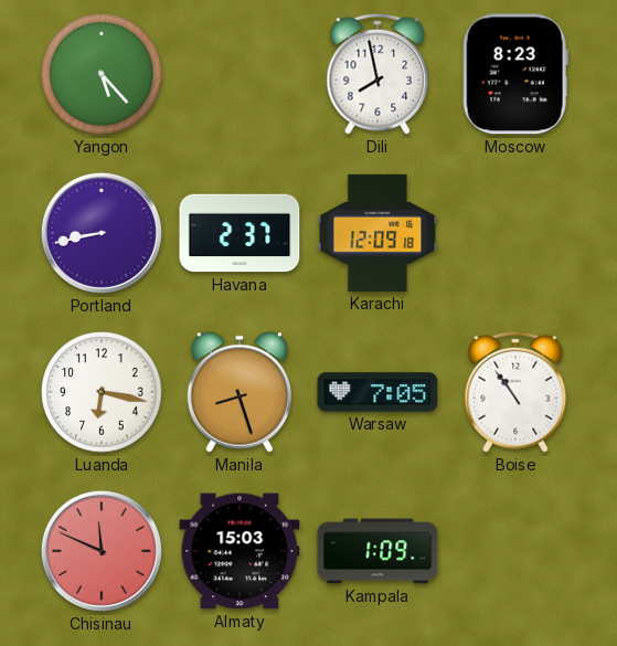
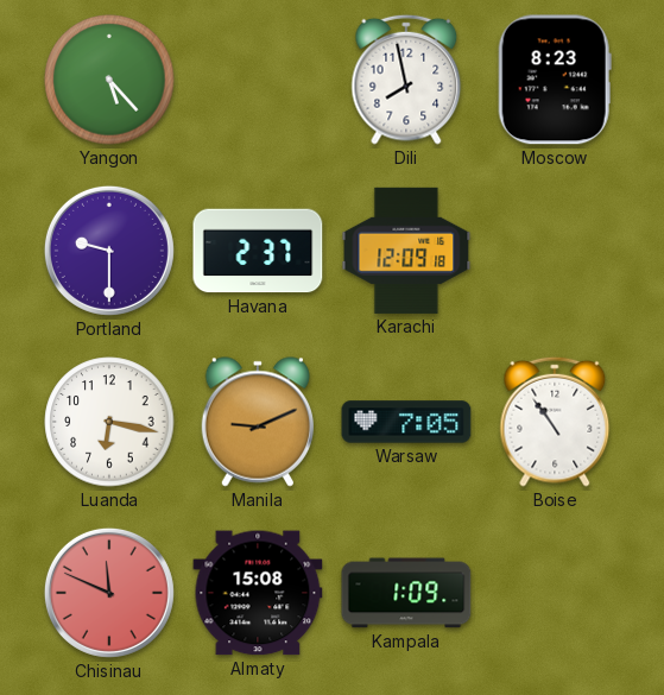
Portland: 8:43 -> 9:30 (109, 251)
Manila: 8:27 -> 9:11 (257, 422)
Almaty: 15:03 -> 15:08 (258, 593)
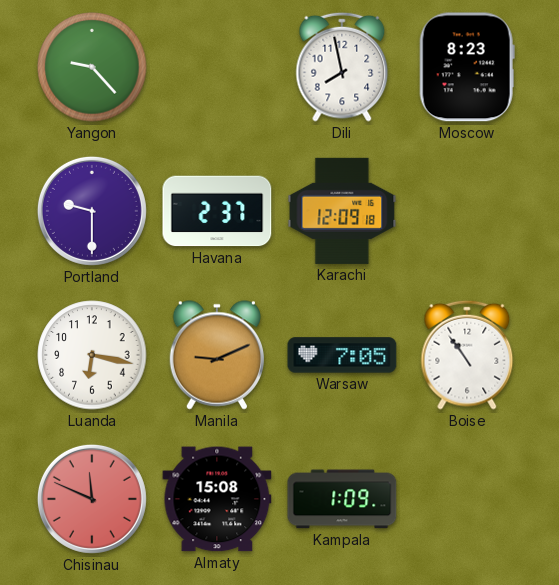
Yangon: 5:23 -> 9:23 (92, 67)
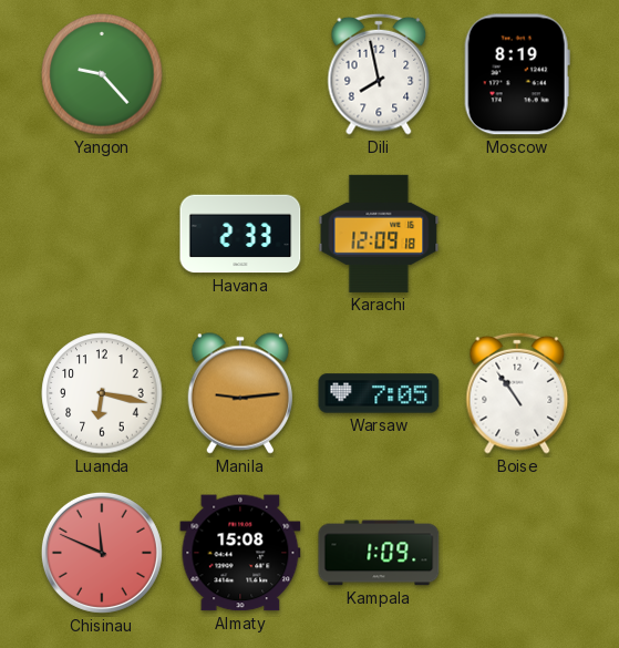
Moscow: 8:23 -> 8:19 (517, 74)
Portland: 9:30 -> none (92, 211)
Havana: 2:37 -> 2:33 (240, 234)
Manila: 9:11 -> 9:14 (239, 393)
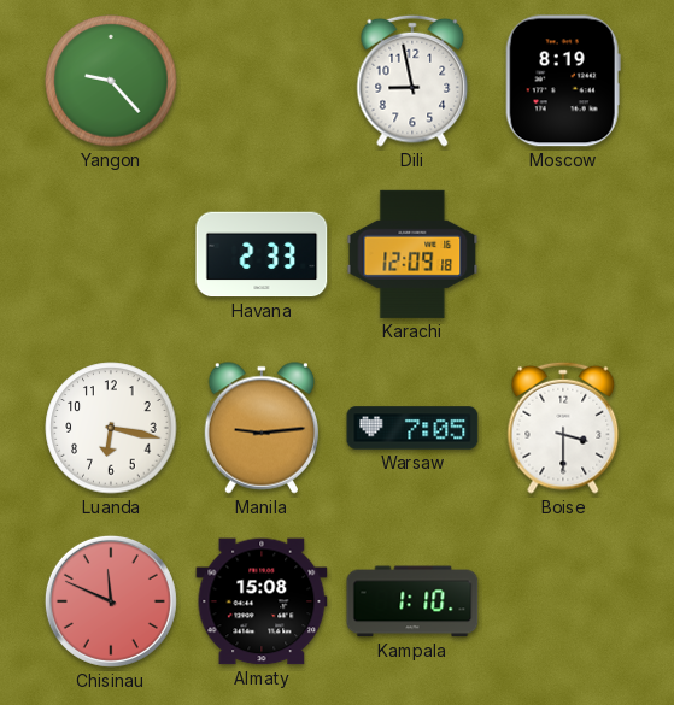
Dili: 7:58 -> 8:58 (412, 81)
Boise: 10:54 -> 3:30 (563, 428)
Kampala: 1:09 -> 1:10 (412, 601)
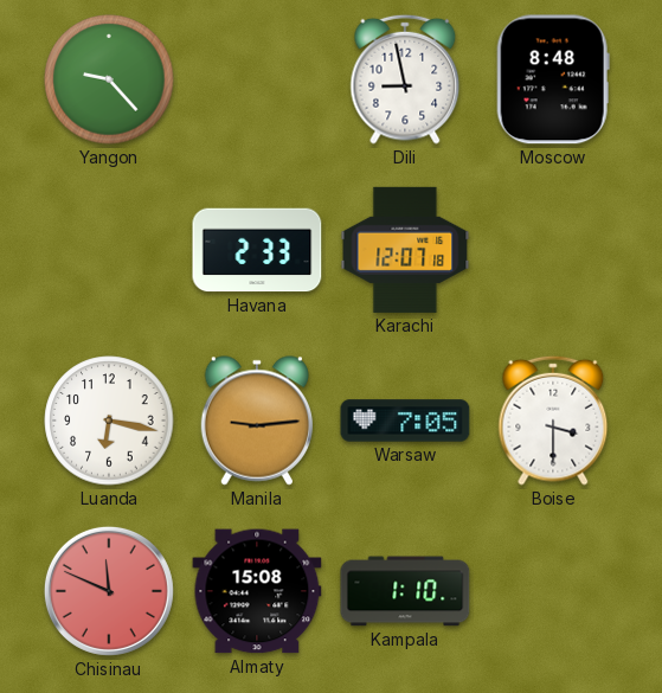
Moscow: 8:19 -> 8:48 (553, 79)
Karachi: 12:09 -> 12:07 (405, 250)
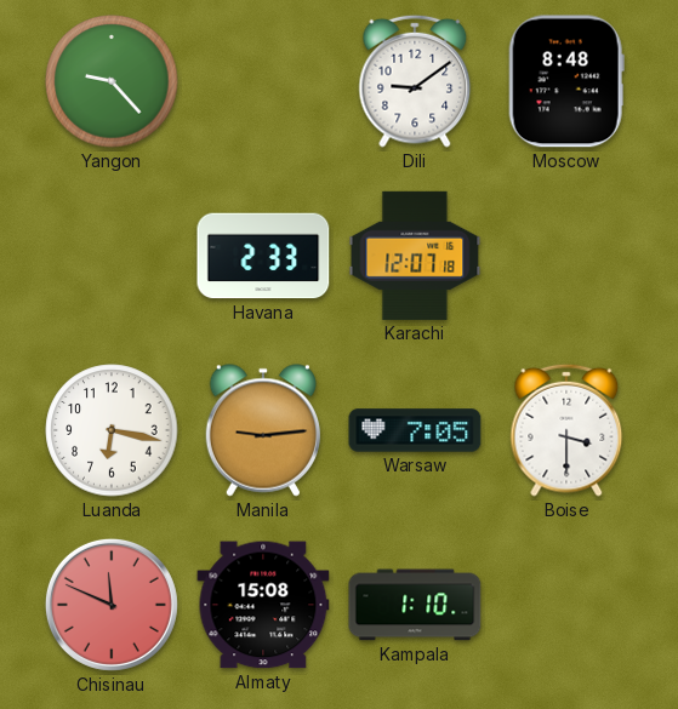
Dili: 8:58 -> 9:09 (415, 81)
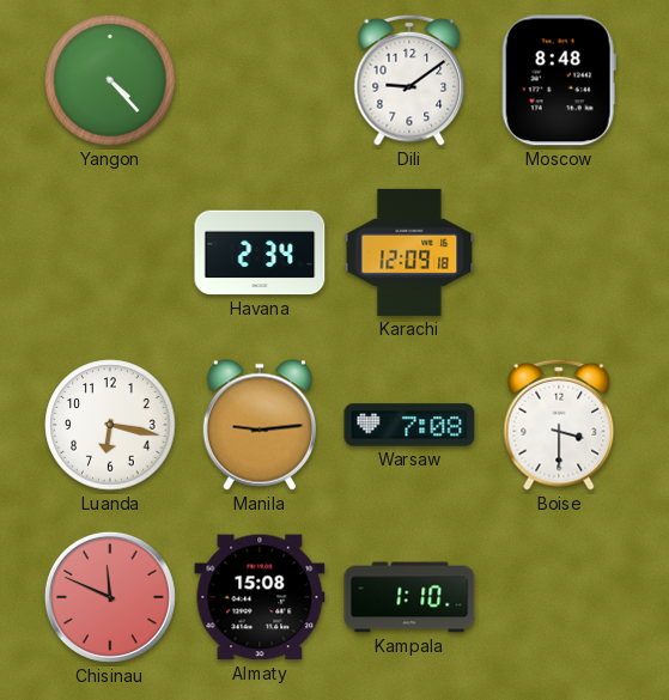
Yangon: 9:23 -> 4:23 (110, 80)
Havana: 2:33 -> 2:34 (260, 252)
Karachi: 12:07 -> 12:09 (409, 252)
Warsaw: 7:05 -> 7:08 (409, 425)
